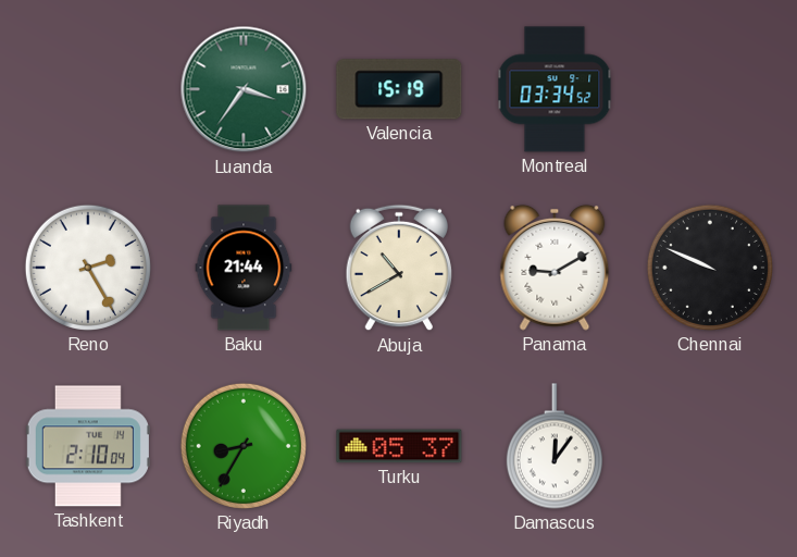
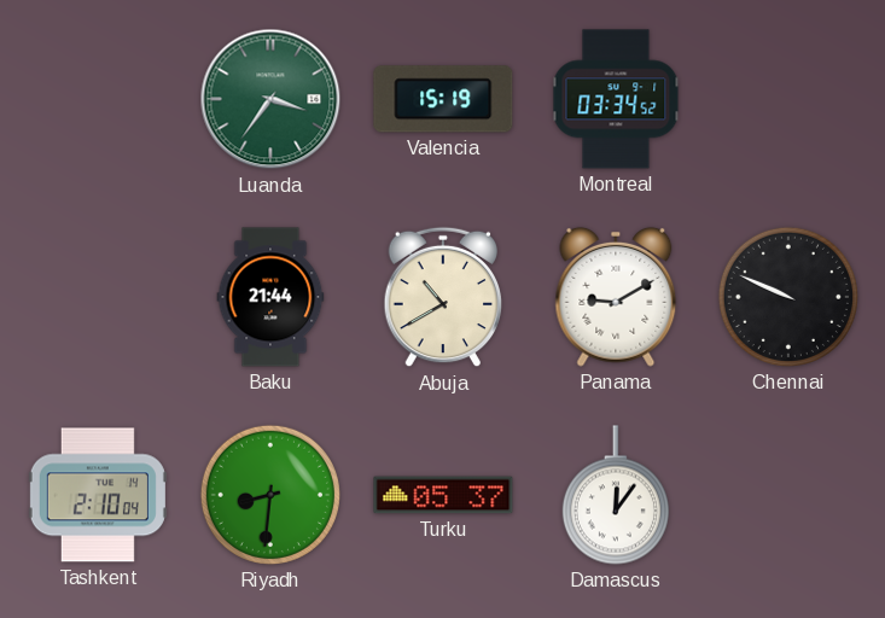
Reno: 2:25 -> none (88, 268)
Riyadh: 8:35 -> 8:31 (270, 495)
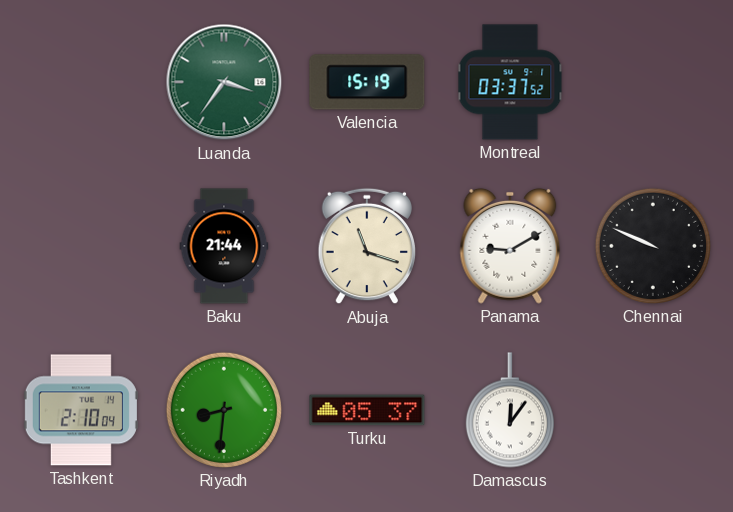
Montreal: 03:34 -> 03:37 (510, 82)
Abuja: 10:40 -> 11:18 (367, 246)
